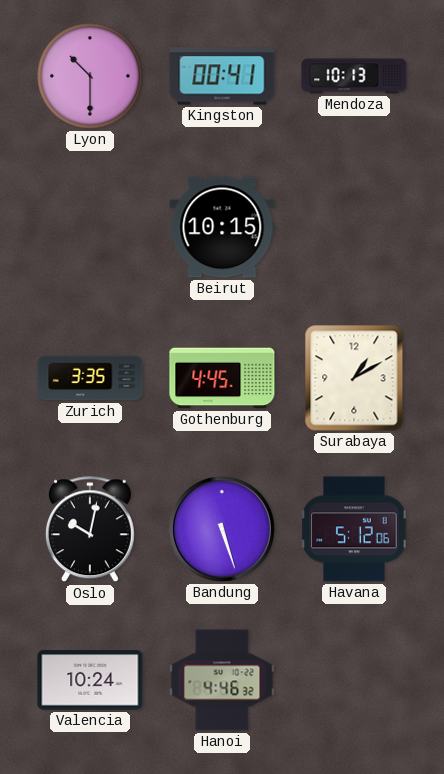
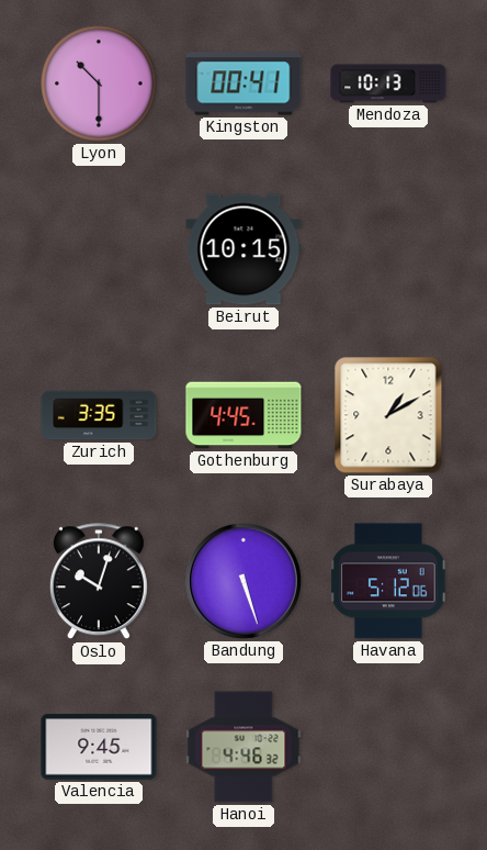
Oslo: 10:02 -> 10:03 (99, 582)
Valencia: 10:24 -> 9:45 (99, 747)
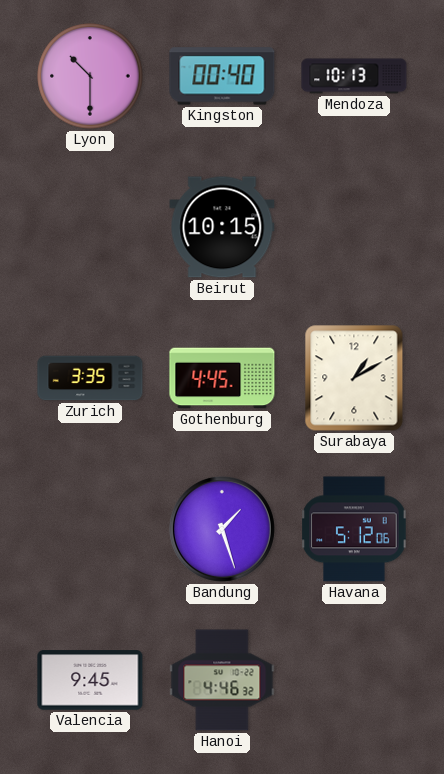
Kingston: 00:41 -> 00:40 (222, 76)
Oslo: 10:03 -> none (99, 582)
Bandung: 5:27 -> 1:27 (222, 529)
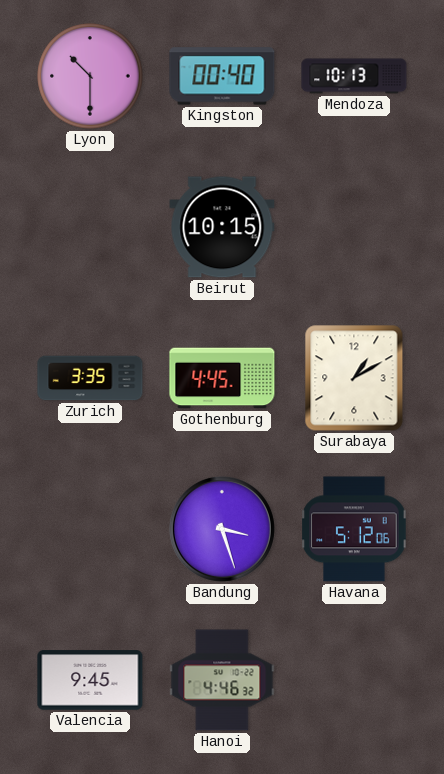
Bandung: 1:27 -> 3:27 (222, 529)
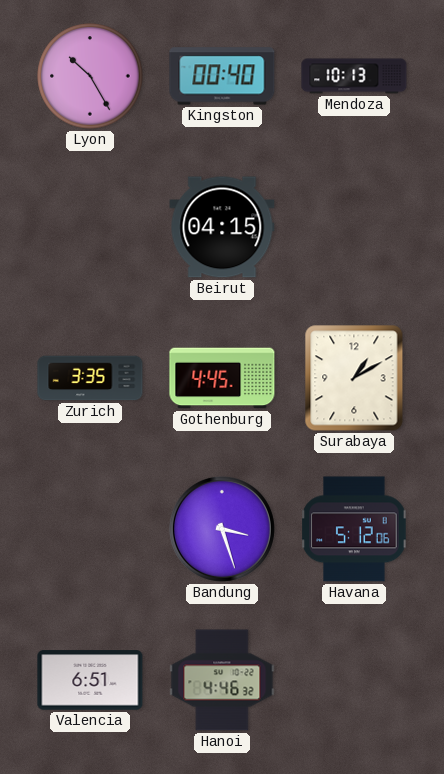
Lyon: 10:30 -> 10:25 (90, 76)
Beirut: 10:15 -> 04:15 (222, 227)
Valencia: 9:45 -> 6:51 (90, 680)
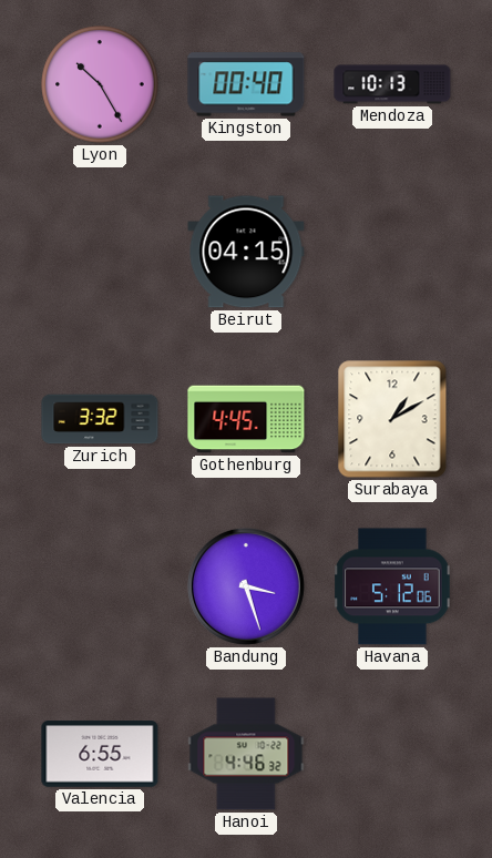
Zurich: 3:35 -> 3:32 (100, 419)
Valencia: 6:51 -> 6:55 (100, 754)
